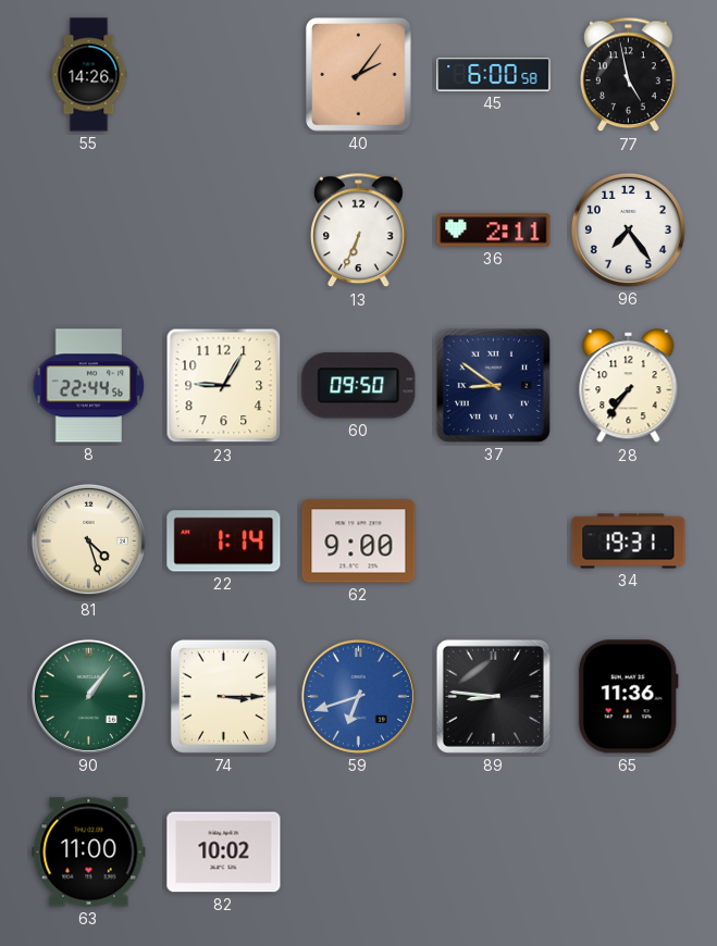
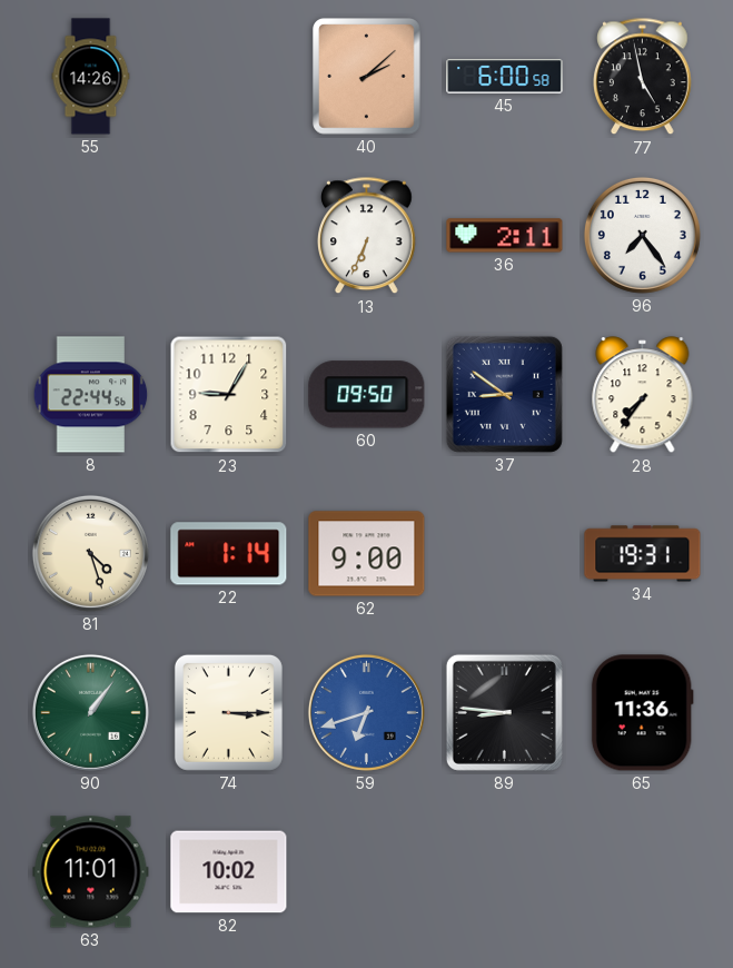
40: 2:06 -> 2:08 (367, 77)
63: 11:00 -> 11:01 (91, 872)
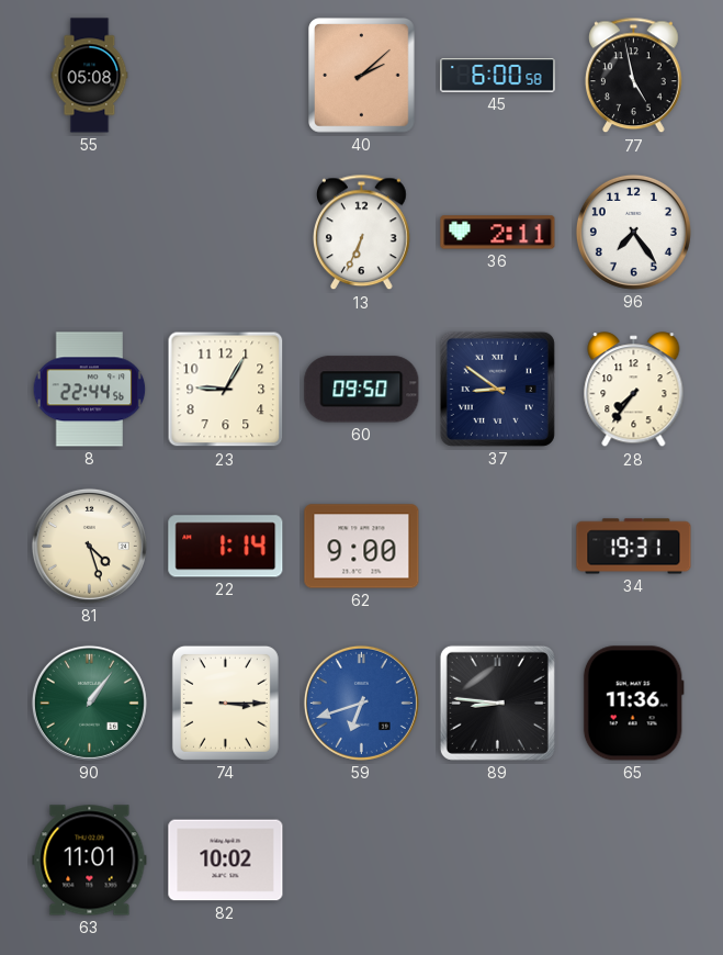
55: 14:26 -> 05:08 (90, 76)
